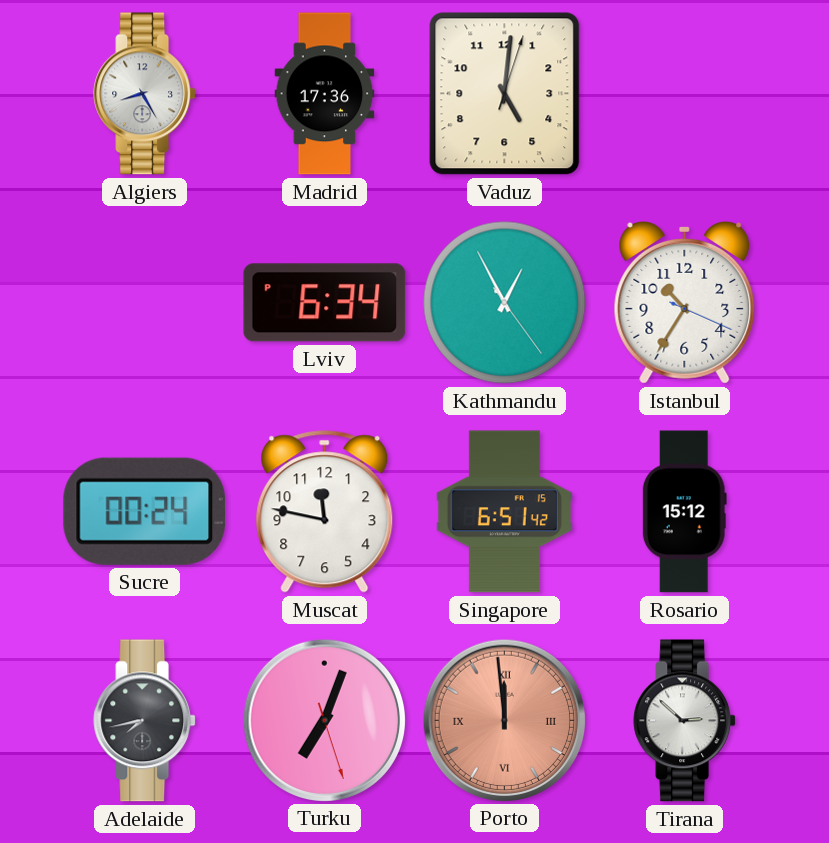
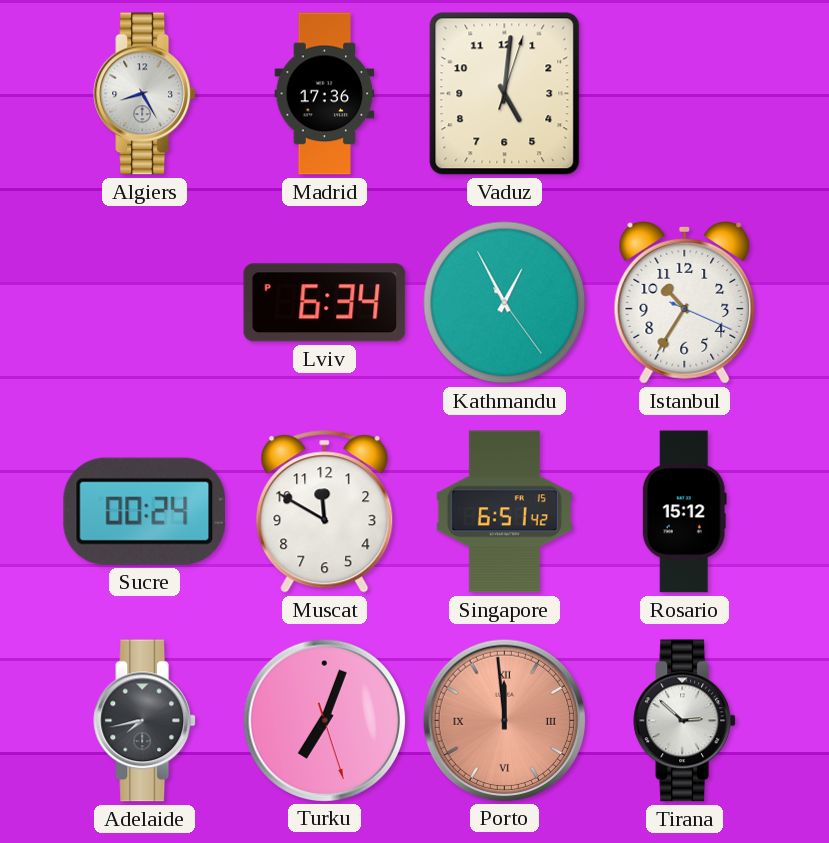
Muscat: 11:47 -> 11:50 (325, 512)
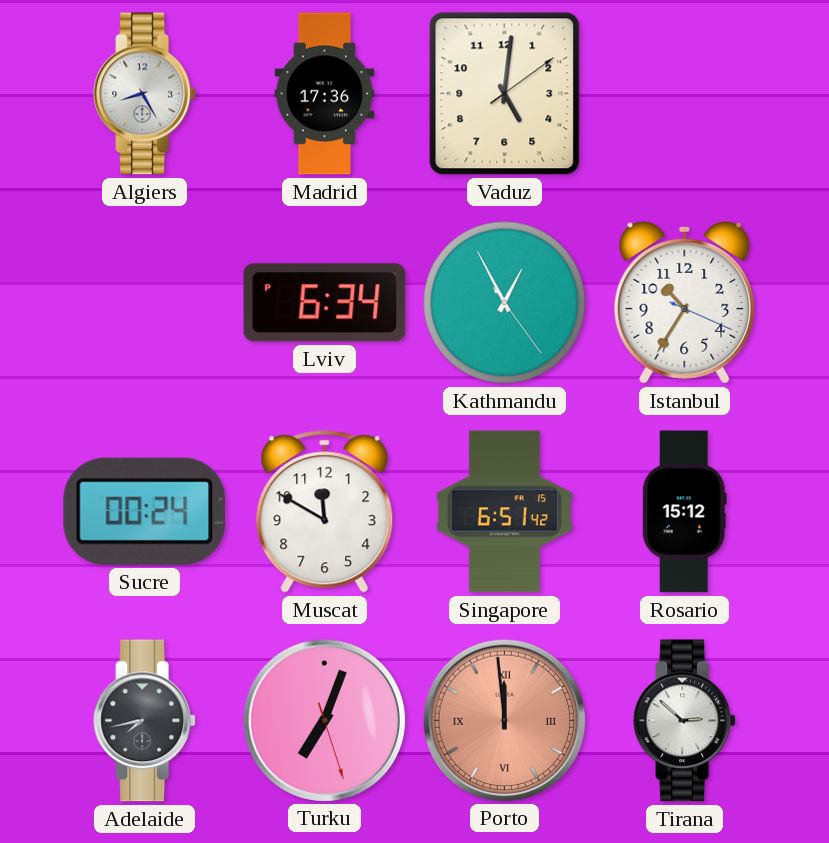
Vaduz: 5:01:03 -> 5:01:09 (505, 94)
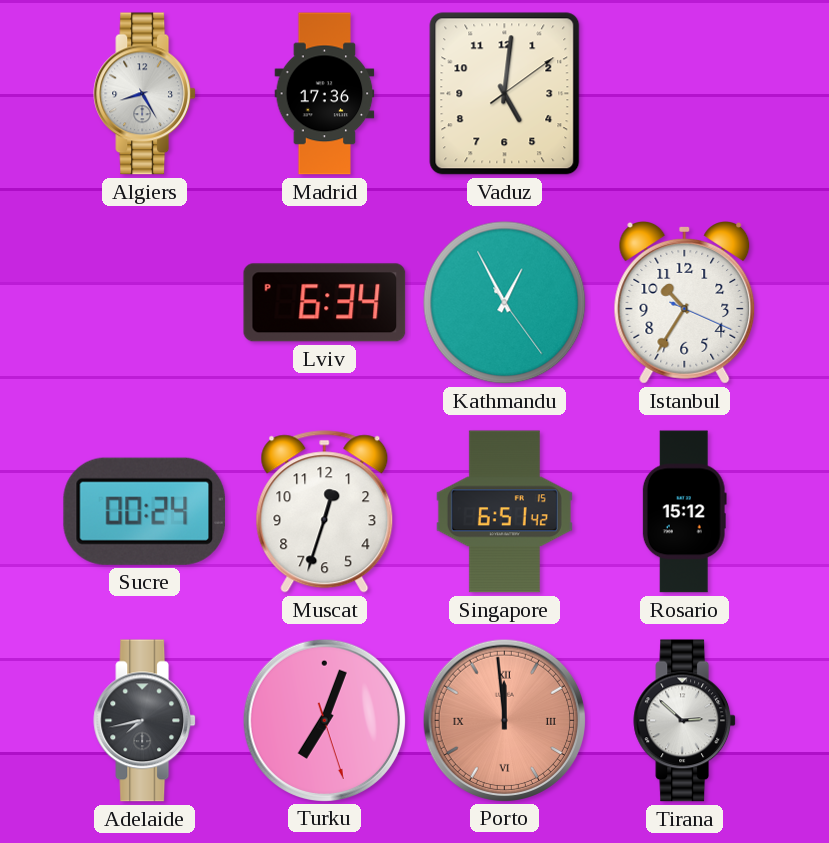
Muscat: 11:50 -> 12:33 (325, 512)
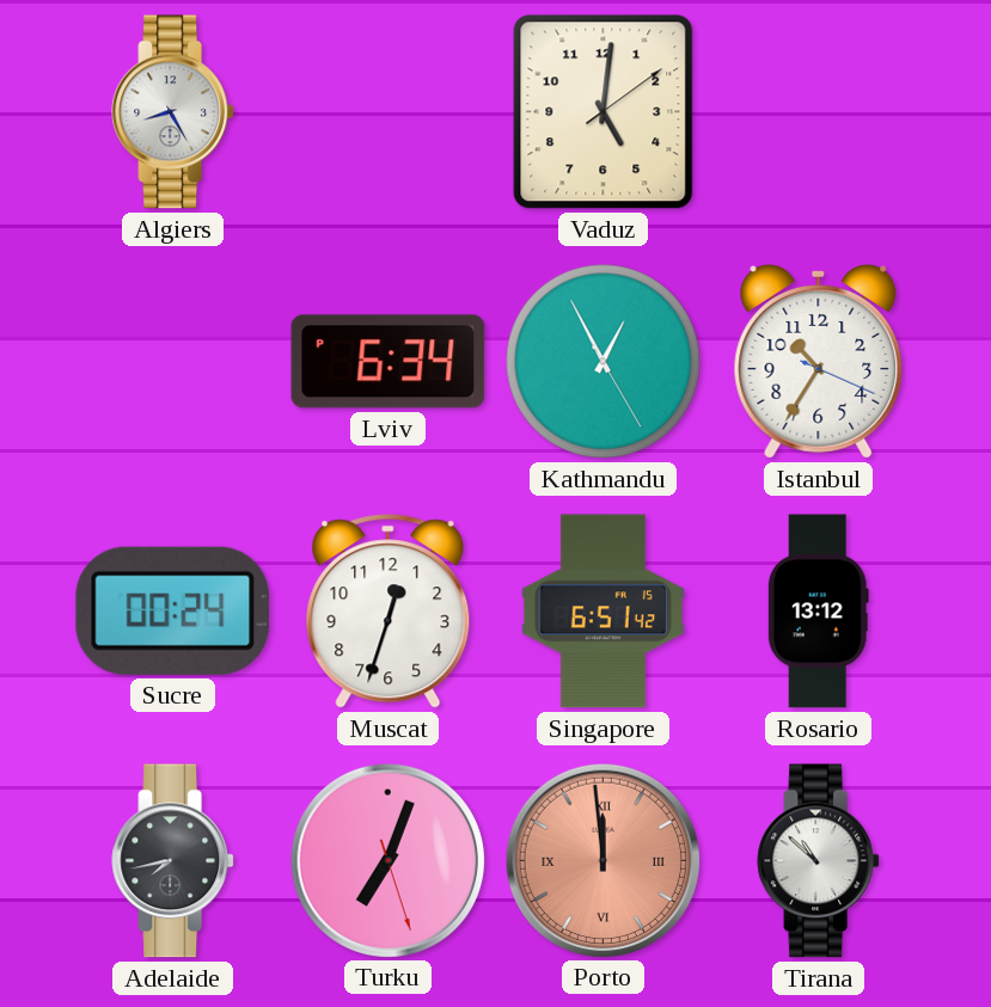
Madrid: 17:36 -> none (325, 94)
Kathmandu: 12:55:24 -> 12:55:25 (604, 362)
Rosario: 15:12 -> 13:12 (818, 612)
Tirana: 2:52 -> 10:52 (819, 861)
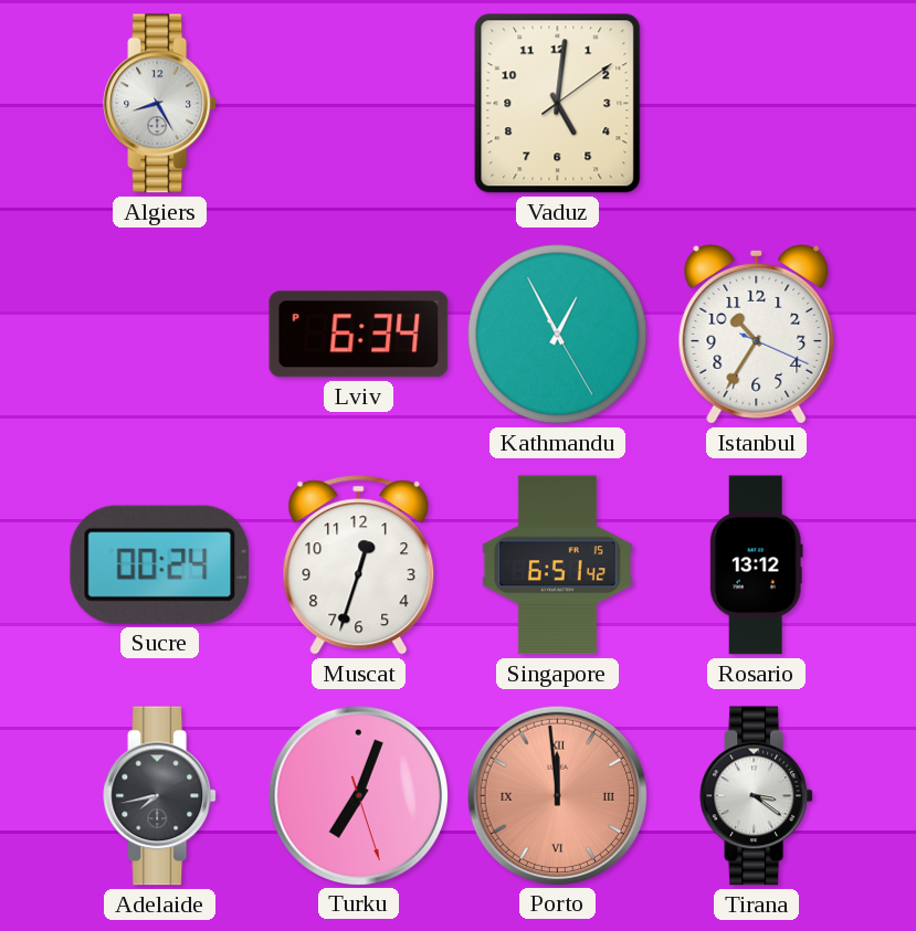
Tirana: 10:52 -> 3:21 (757, 796)
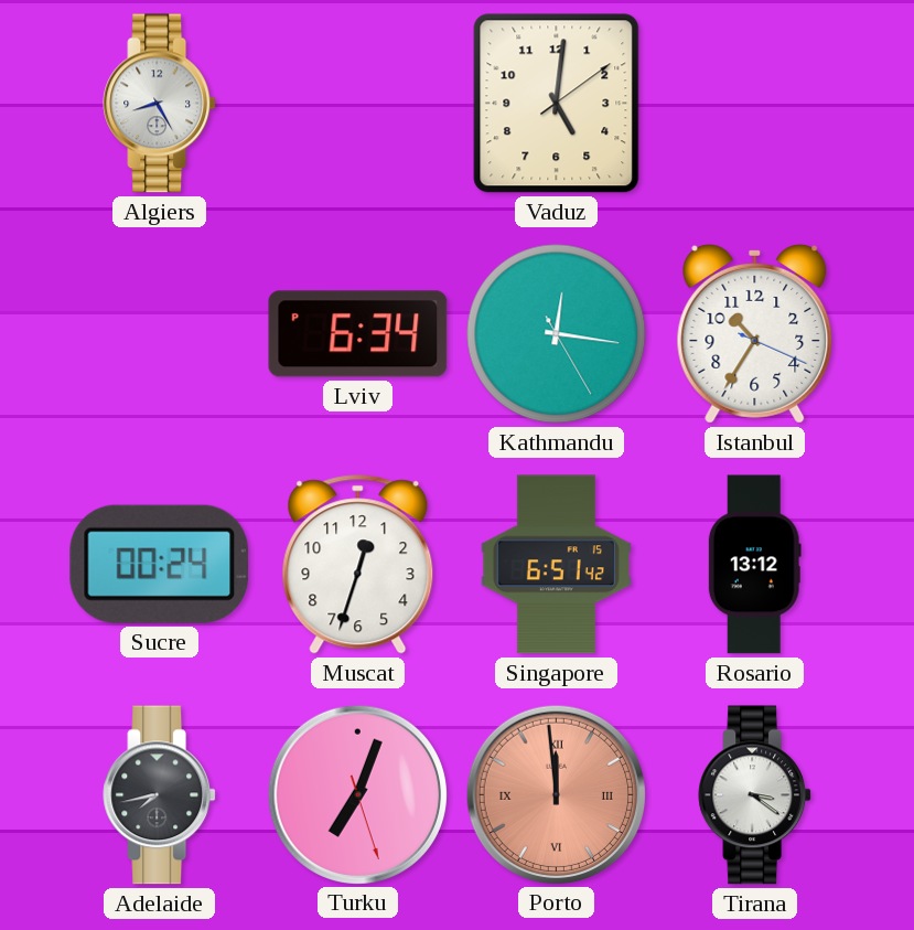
Kathmandu: 12:55 -> 12:16 (557, 334)
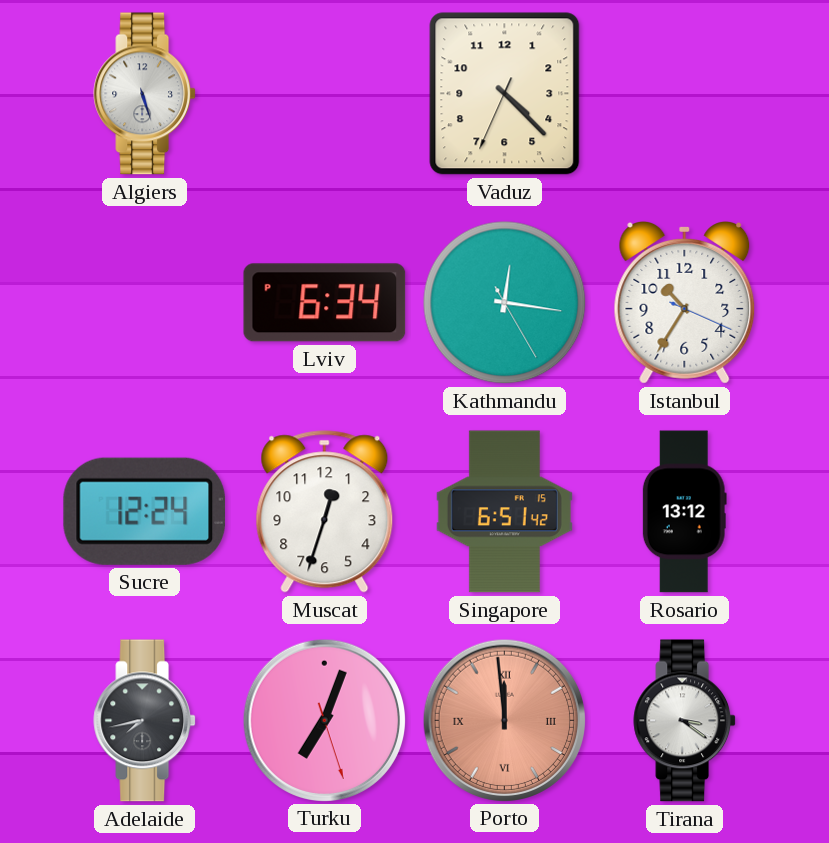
Algiers: 8:25 -> 5:27 (145, 94)
Vaduz: 5:01 -> 4:22 (505, 94)
Sucre: 00:24 -> 12:24 (145, 511)
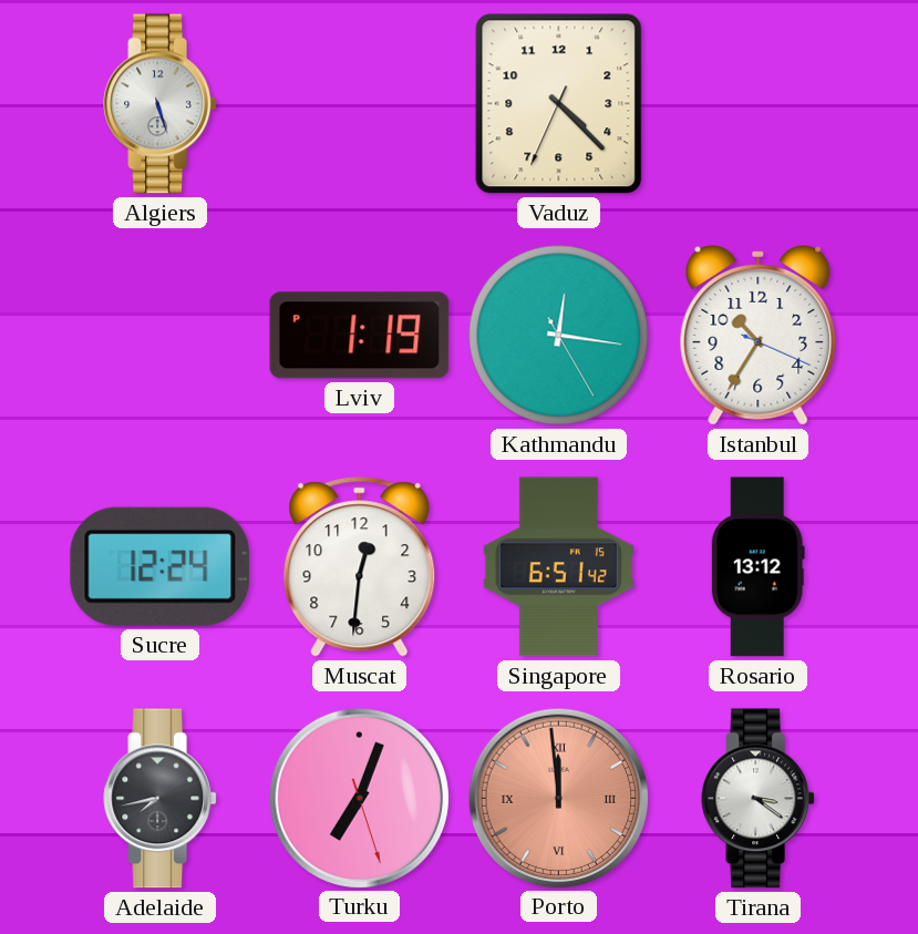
Lviv: 6:34 -> 1:19 (360, 336)
Muscat: 12:33 -> 12:31 (360, 567)
